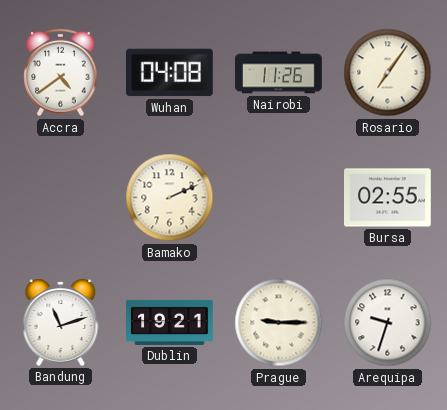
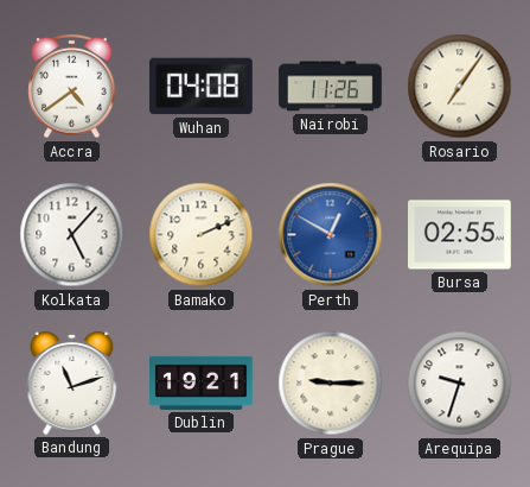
Kolkata: none -> 5:07 (72, 235)
Perth: none -> 12:50 (331, 235)
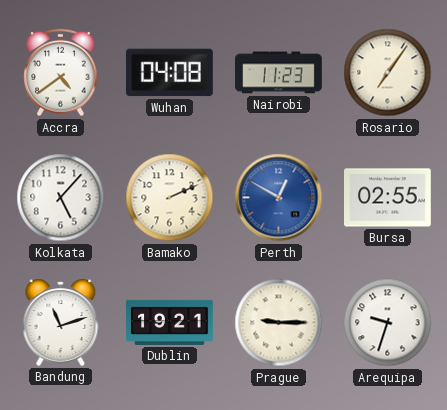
Nairobi: 11:26 -> 11:23 (279, 73)
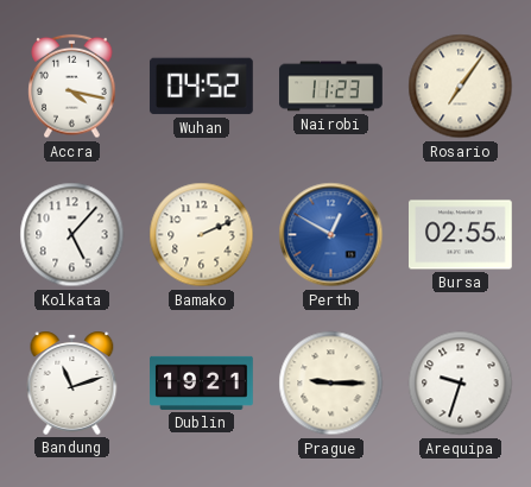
Accra: 4:39 -> 4:17 (72, 87)
Wuhan: 04:08 -> 04:52 (202, 87)
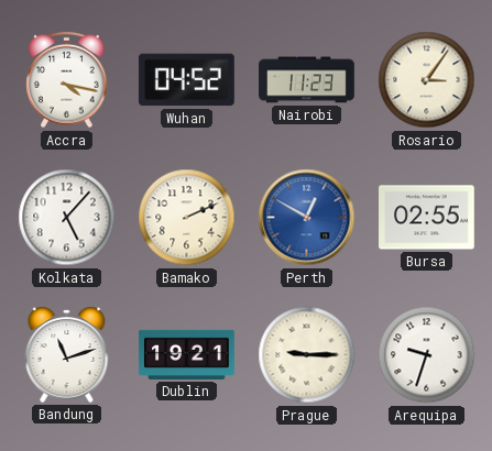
Rosario: 7:06 -> 3:06 (427, 80)
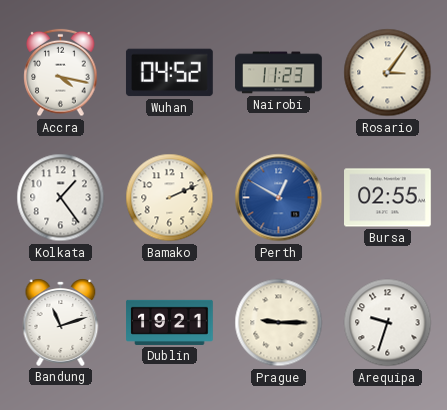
Kolkata: 5:07 -> 1:24 (61, 198)
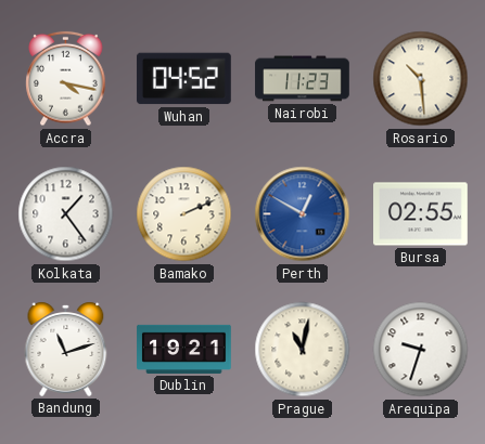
Rosario: 3:06 -> 10:29 (421, 79)
Prague: 9:15 -> 11:02 (303, 350)
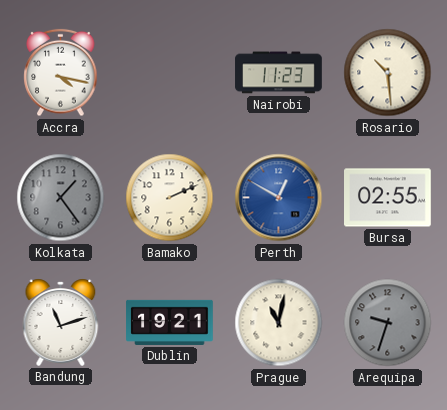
Wuhan: 04:52 -> none (184, 79)
Kolkata dial: white -> grey (61, 198)
Arequipa dial: white -> grey (388, 323)
